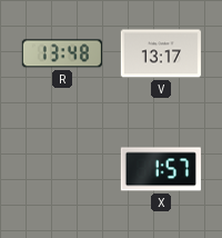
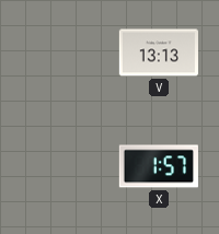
R: 13:48 -> none (62, 53)
V: 13:17 -> 13:13 (158, 52)
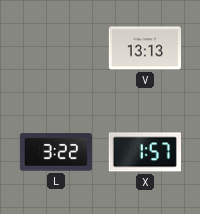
L: none -> 3:22 (56, 152)
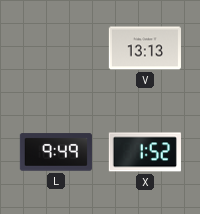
L: 3:22 -> 9:49 (56, 152)
X: 1:57 -> 1:52 (145, 152)
